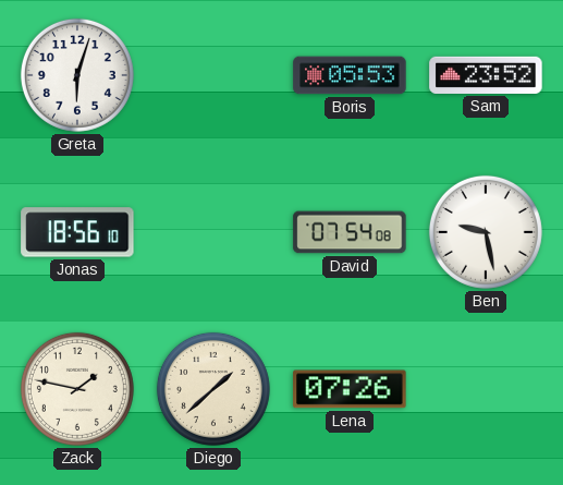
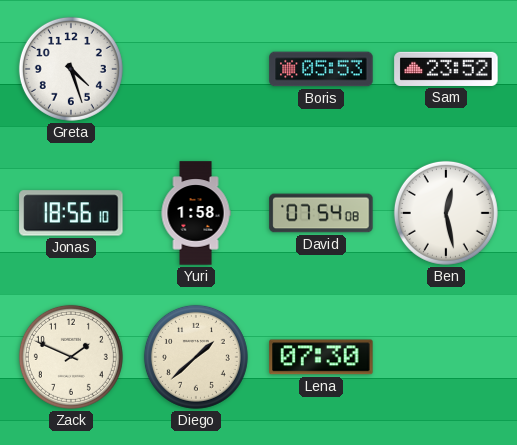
Greta: 6:03 -> 4:27 (71, 69)
Yuri: none -> 1:58 (196, 213)
Ben: 9:28 -> 12:28 (446, 213)
Zack: 1:47 -> 1:49 (71, 357)
Lena: 07:26 -> 07:30 (321, 357)
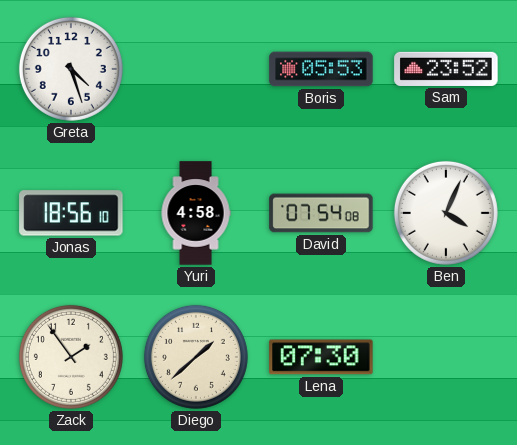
Yuri: 1:58 -> 4:58 (196, 213)
Ben: 12:28 -> 4:04 (446, 213)
Zack: 1:49 -> 1:54 (71, 357)
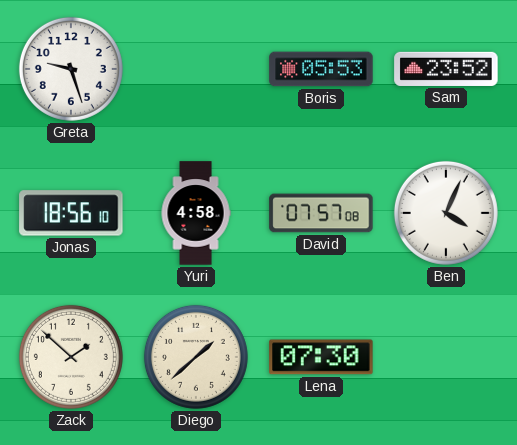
Greta: 4:27 -> 9:27 (71, 69)
David: 07:54 -> 07:57 (321, 213)
Zack: 1:54 -> 1:52 (71, 357)
